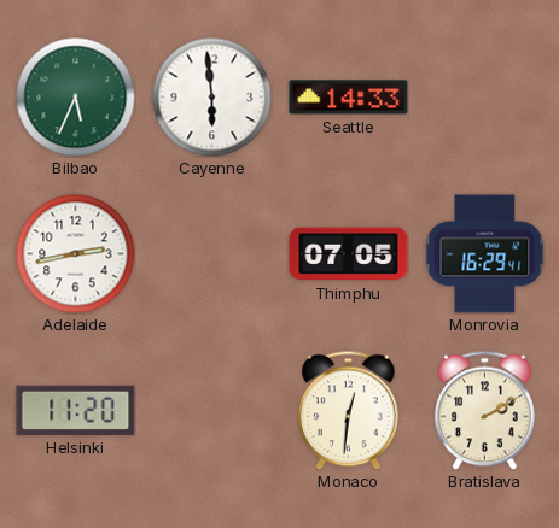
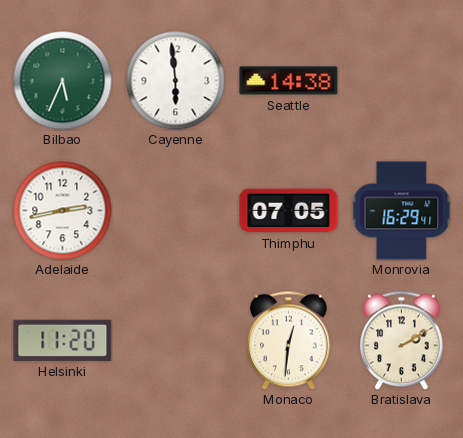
Seattle: 14:33 -> 14:38 (289, 81)
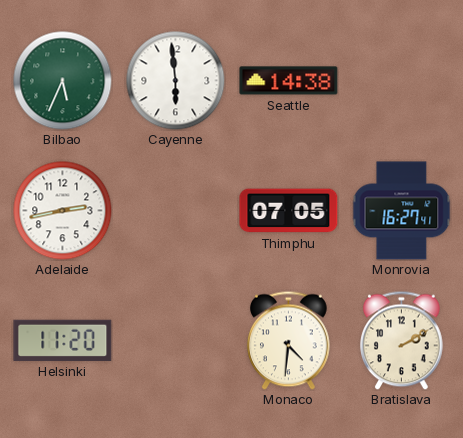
Monrovia: 16:29 -> 16:27 (402, 211)
Monaco: 12:31 -> 4:31 (289, 340)
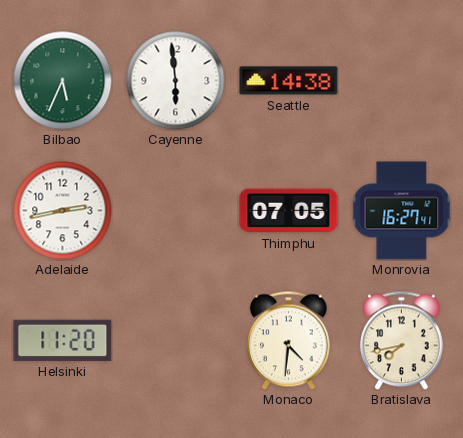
Bratislava: 2:10 -> 7:43 (402, 340)
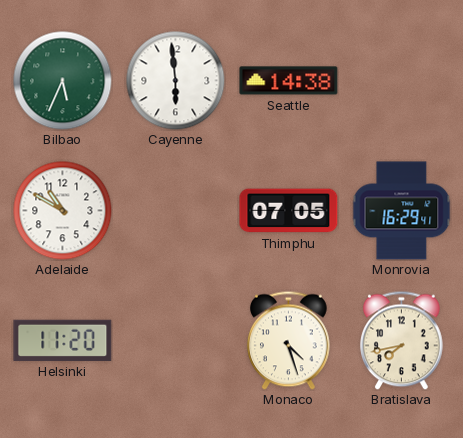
Adelaide: 2:43 -> 10:50 (63, 211)
Monrovia: 16:27 -> 16:29 (402, 211)
Monaco: 4:31 -> 4:27 (289, 340)
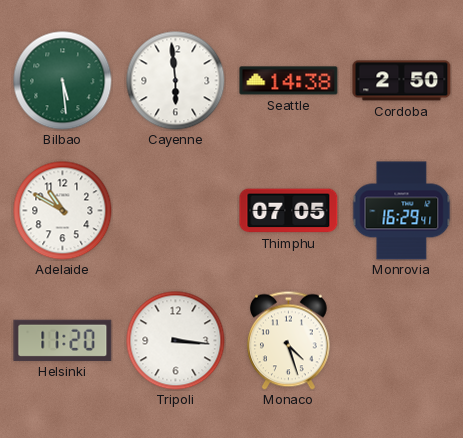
Bilbao: 5:34 -> 5:29 (63, 81)
Cordoba: none -> 2:50 (402, 81)
Tripoli: none -> 3:16 (176, 341)
Bratislava: 7:43 -> none (402, 340)
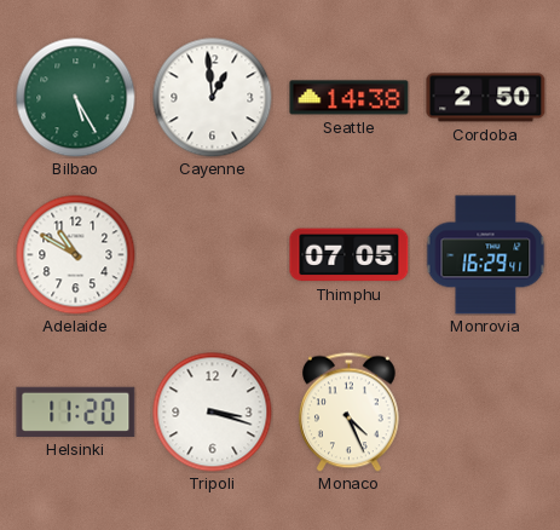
Bilbao: 5:29 -> 5:25 (76, 98)
Cayenne: 5:59 -> 12:59 (213, 98)
Tripoli: 3:16 -> 3:18 (213, 413)
Monaco: 4:27 -> 4:26 (350, 411)
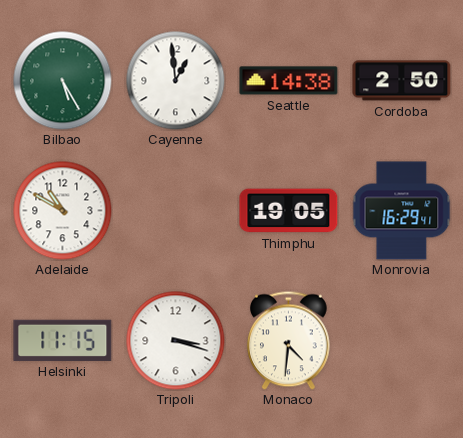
Thimphu: 07:05 -> 19:05 (289, 211)
Helsinki: 11:20 -> 11:15 (63, 340)
Monaco: 4:26 -> 4:31 (289, 340)
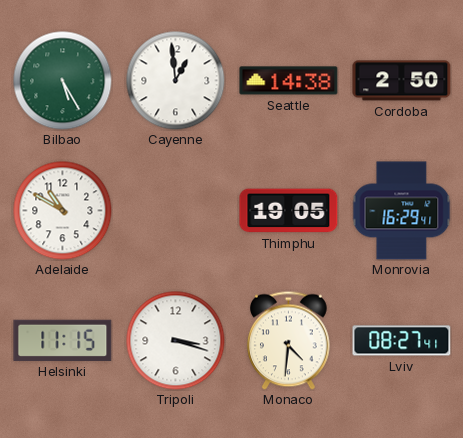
Lviv: none -> 08:27 (402, 341)
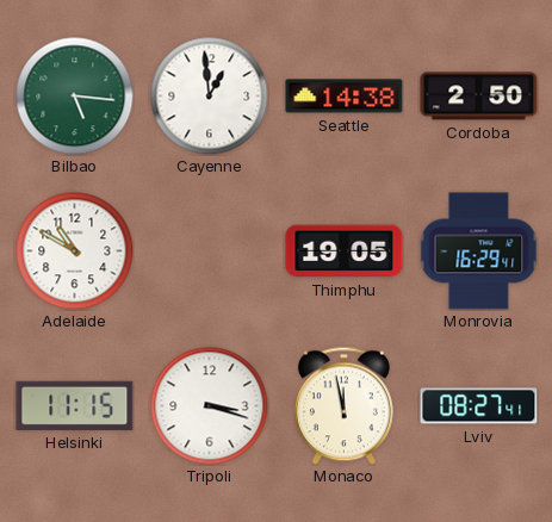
Bilbao: 5:25 -> 5:16 (75, 97)
Monaco: 4:31 -> 11:58 (345, 405)
